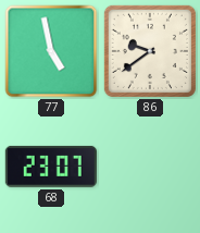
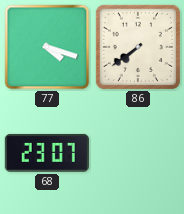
77: 4:58 -> 4:18 (47, 47)
86: 9:39 -> 7:39 (138, 47)
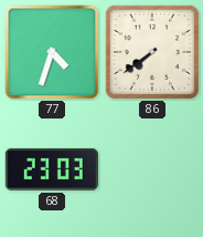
77: 4:18 -> 4:33 (52, 52)
68: 23:07 -> 23:03 (52, 169)
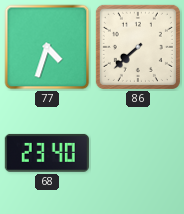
86: 7:39 -> 7:38 (138, 47)
68: 23:03 -> 23:40 (47, 153)
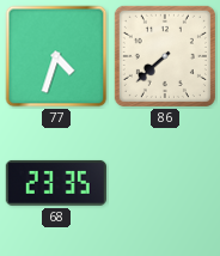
68: 23:40 -> 23:35 (56, 183)
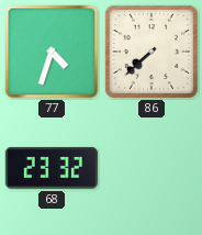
68: 23:35 -> 23:32 (52, 168)
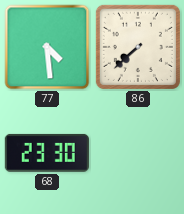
77: 4:33 -> 4:29 (47, 47)
68: 23:32 -> 23:30 (47, 153)
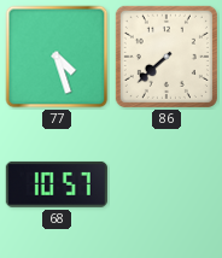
77: 4:29 -> 4:27 (57, 57)
68: 23:30 -> 10:57 (57, 184)
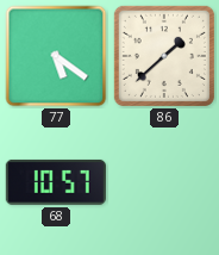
77: 4:27 -> 5:21 (56, 56)
86: 7:38 -> 1:38 (164, 56)
